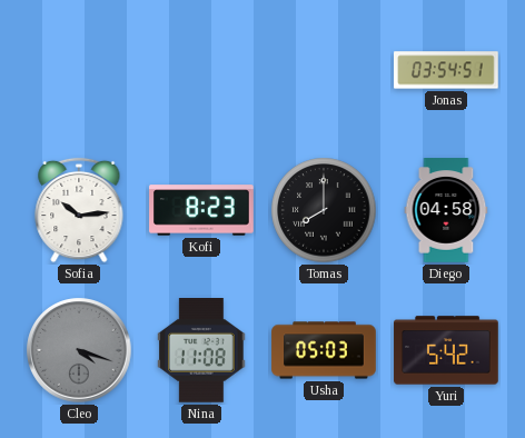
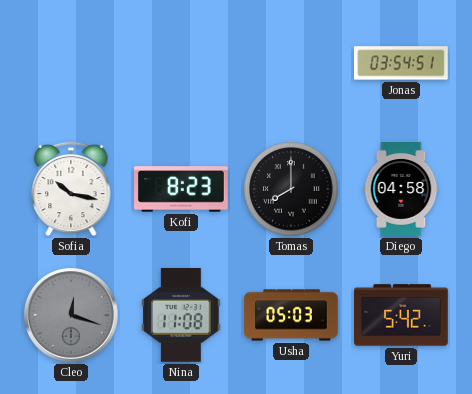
Sofia: 10:14 -> 10:17 (71, 189)
Cleo: 4:18 -> 12:18 (71, 315)
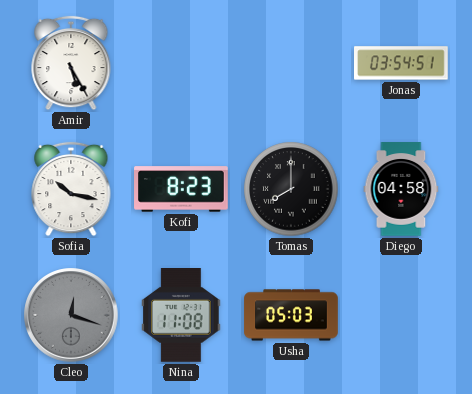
Amir: none -> 5:25 (71, 63)
Yuri: 5:42 -> none (401, 315)
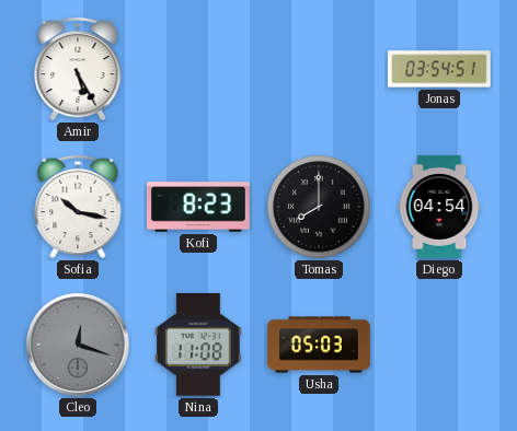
Diego: 04:58 -> 04:54 (439, 207)
